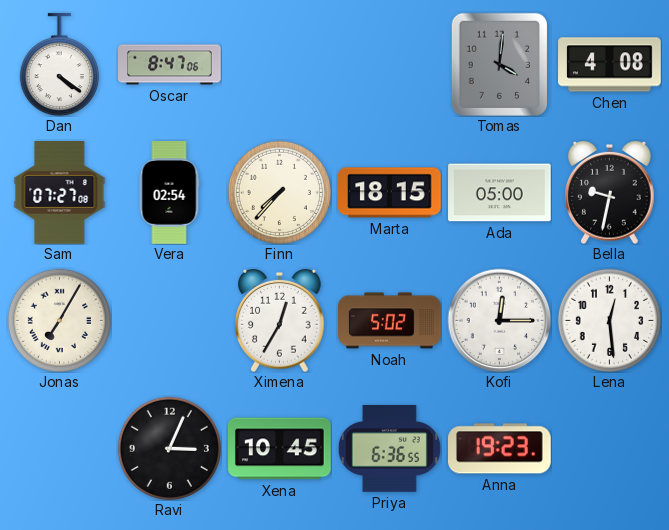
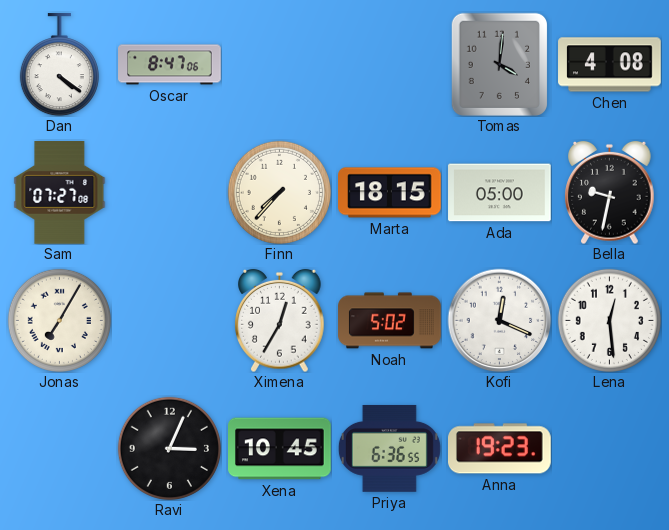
Vera: 02:54 -> none (169, 193)
Kofi: 12:15 -> 12:19 (499, 320)
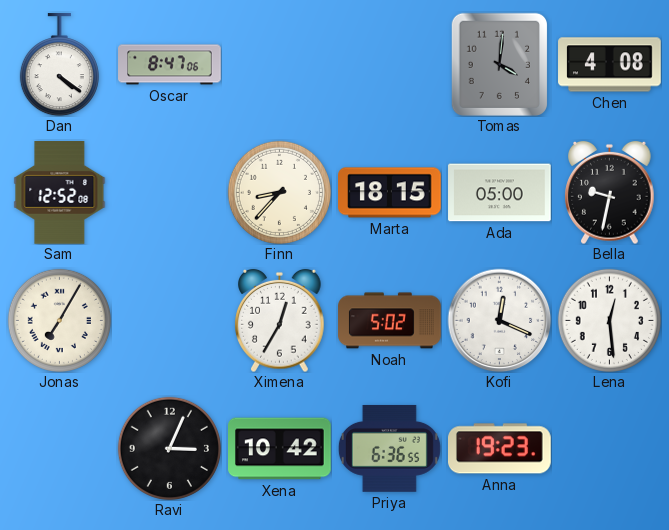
Sam: 07:27 -> 12:52 (60, 193)
Finn: 7:37 -> 8:37 (279, 192)
Xena: 10:45 -> 10:42 (280, 449)
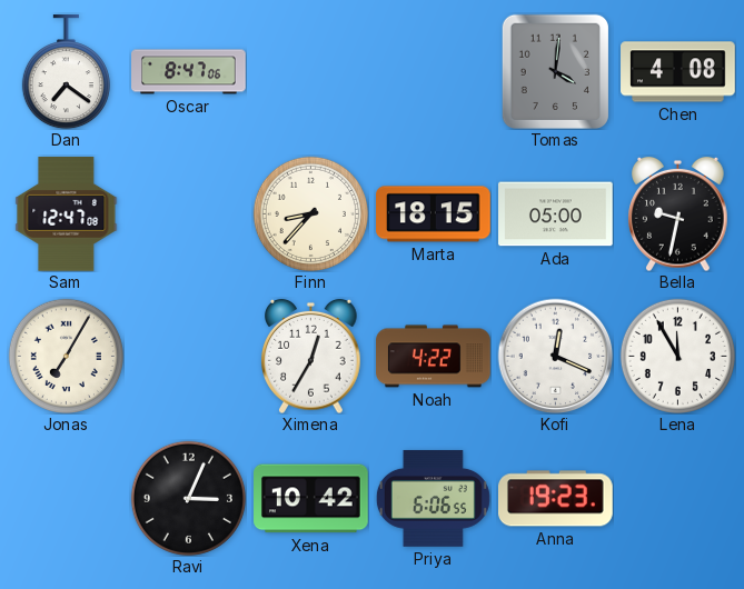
Dan: 4:21 -> 7:21 (66, 72)
Sam: 12:52 -> 12:47 (67, 214)
Noah: 5:02 -> 4:22 (434, 357)
Lena: 12:29 -> 11:55 (677, 356)
Priya: 6:36 -> 6:06 (433, 498)
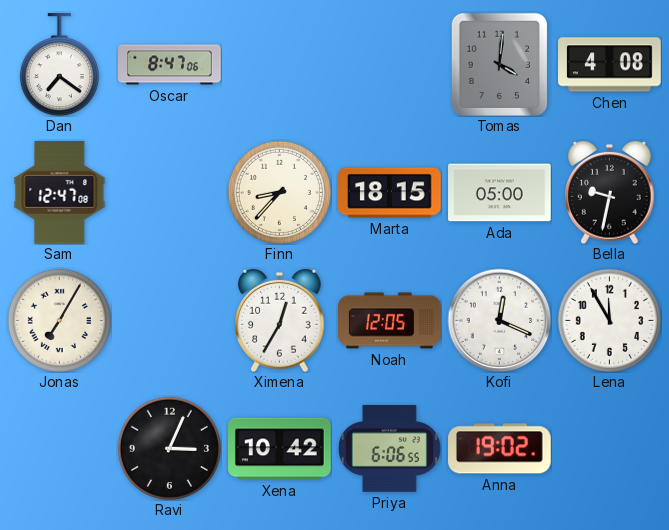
Noah: 4:22 -> 12:05 (390, 321)
Anna: 19:23 -> 19:02 (500, 449)
